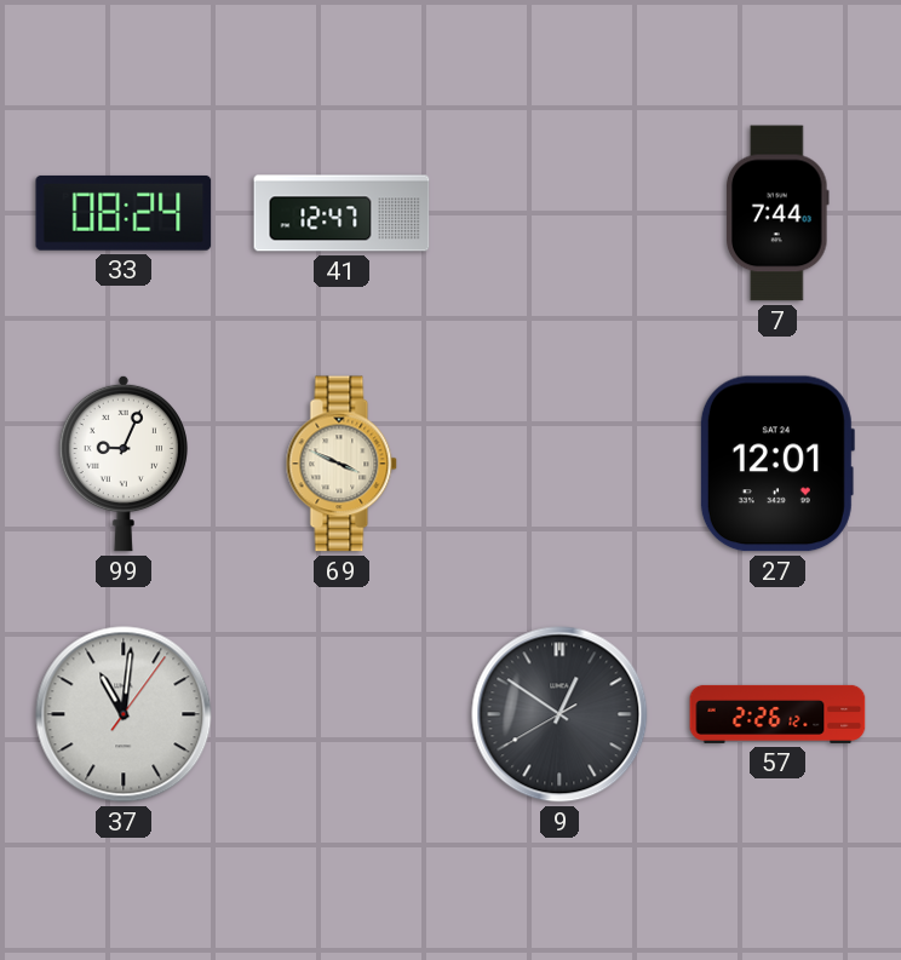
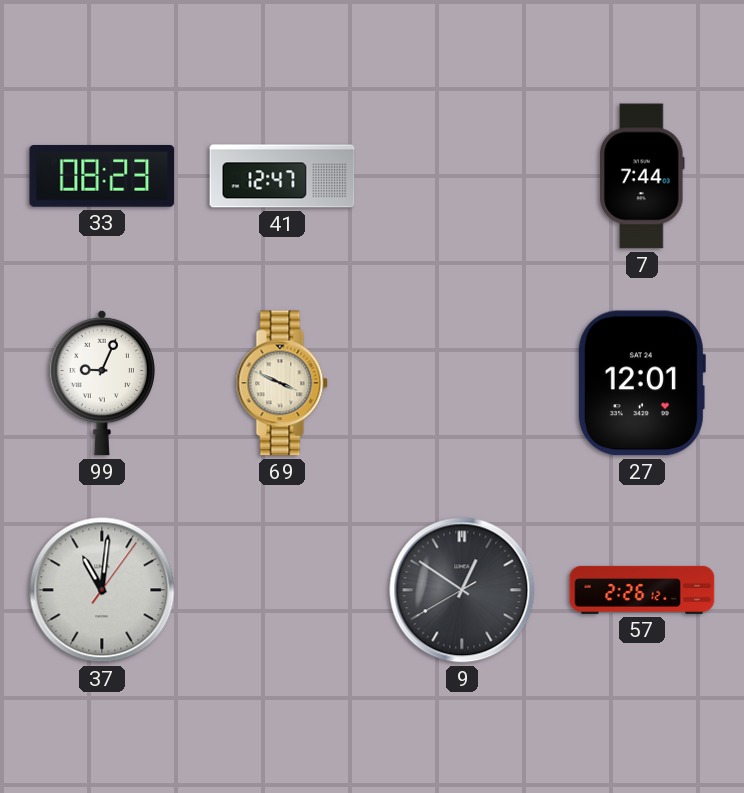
33: 08:24 -> 08:23 (102, 176)
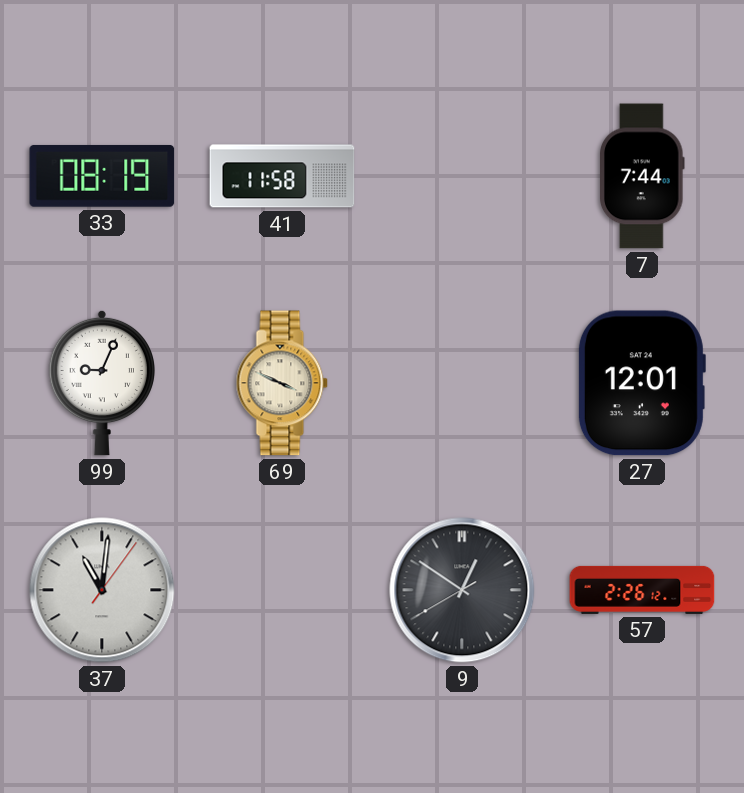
33: 08:23 -> 08:19 (102, 176)
41: 12:47 -> 11:58 (282, 176)
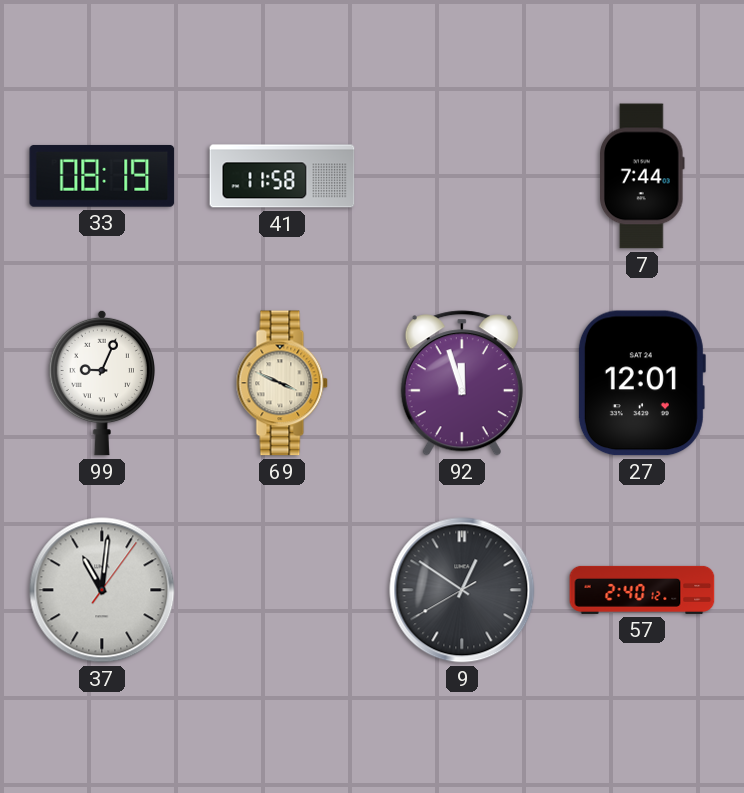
92: none -> 11:57 (462, 383)
57: 2:26 -> 2:40 (642, 590)
